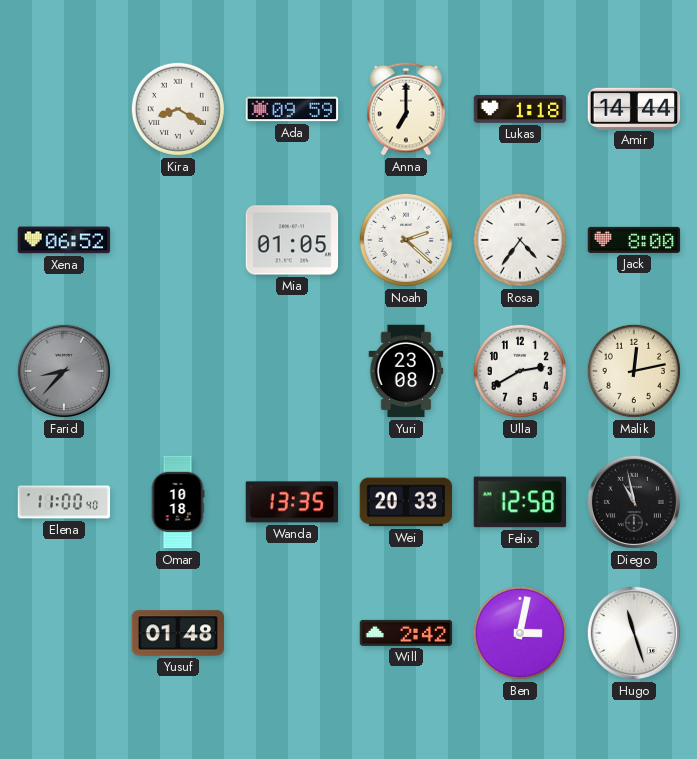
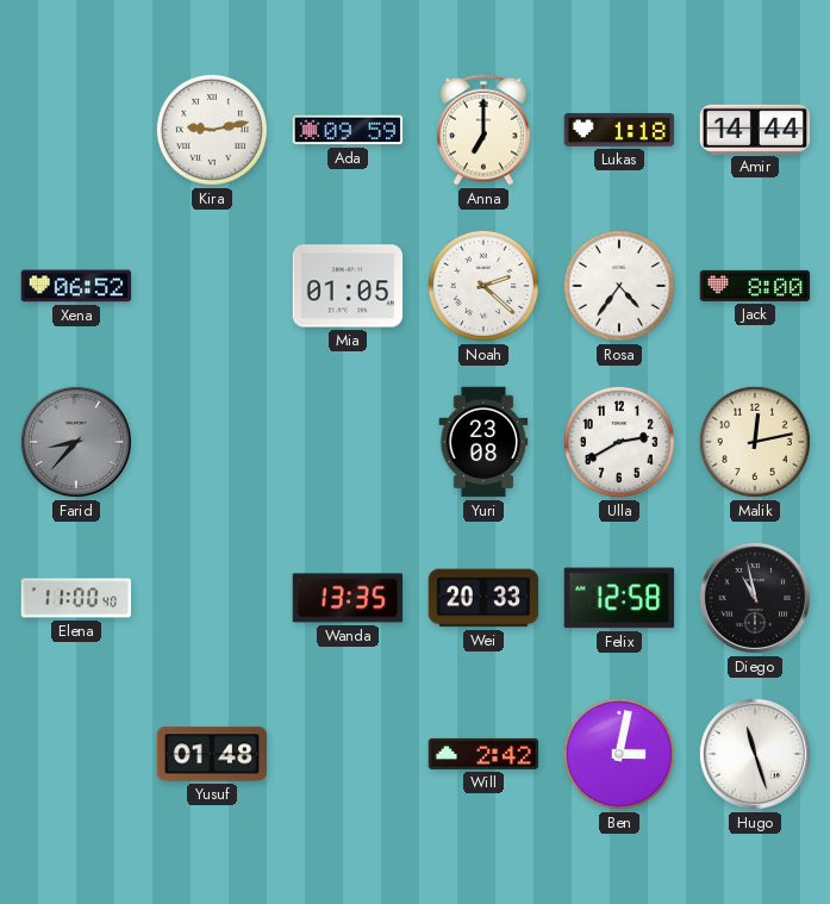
Kira: 8:20 -> 9:13 (212, 130)
Omar: 10:18 -> none (178, 502)
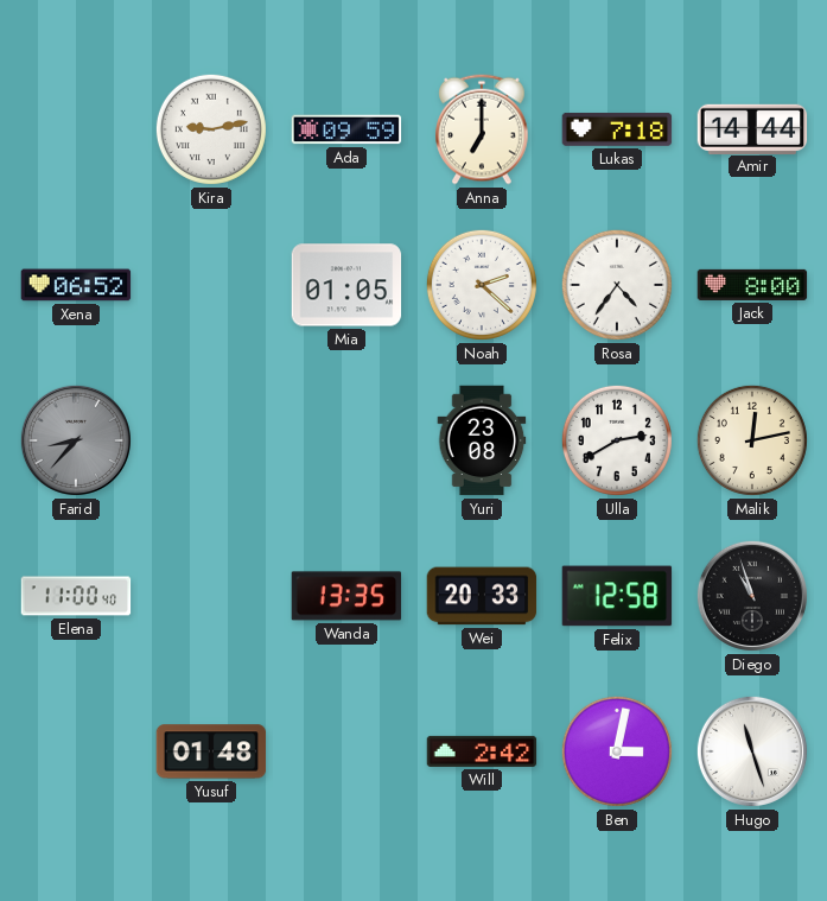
Lukas: 1:18 -> 7:18 (617, 129)
Diego: 10:58 -> 10:57 (752, 596)
